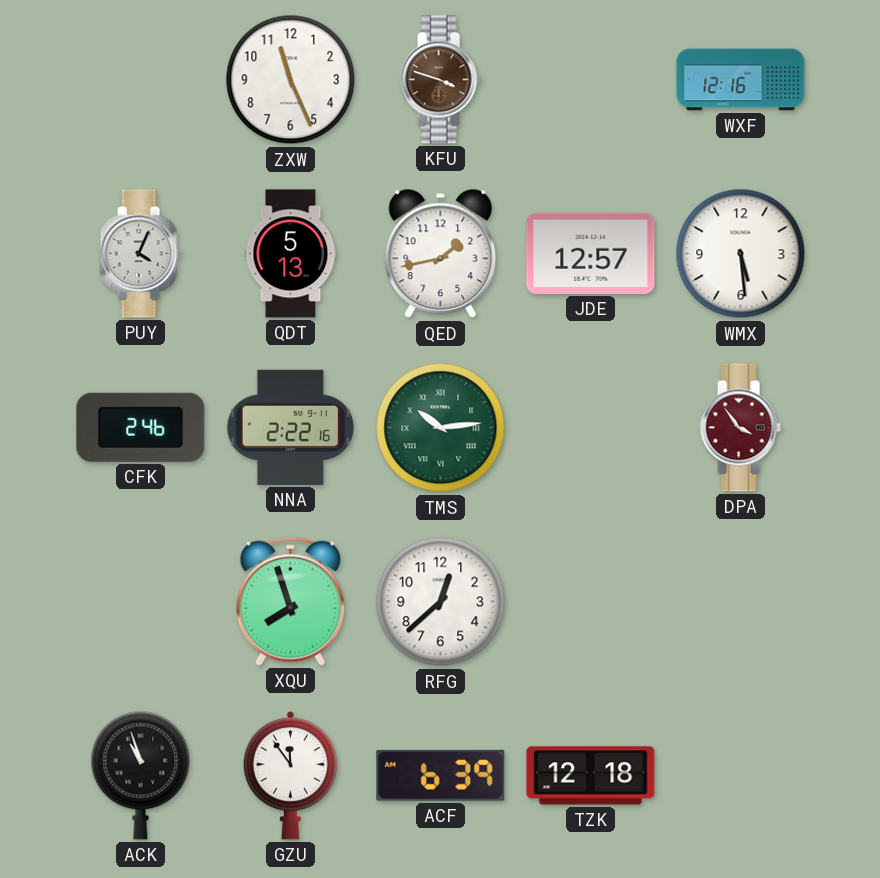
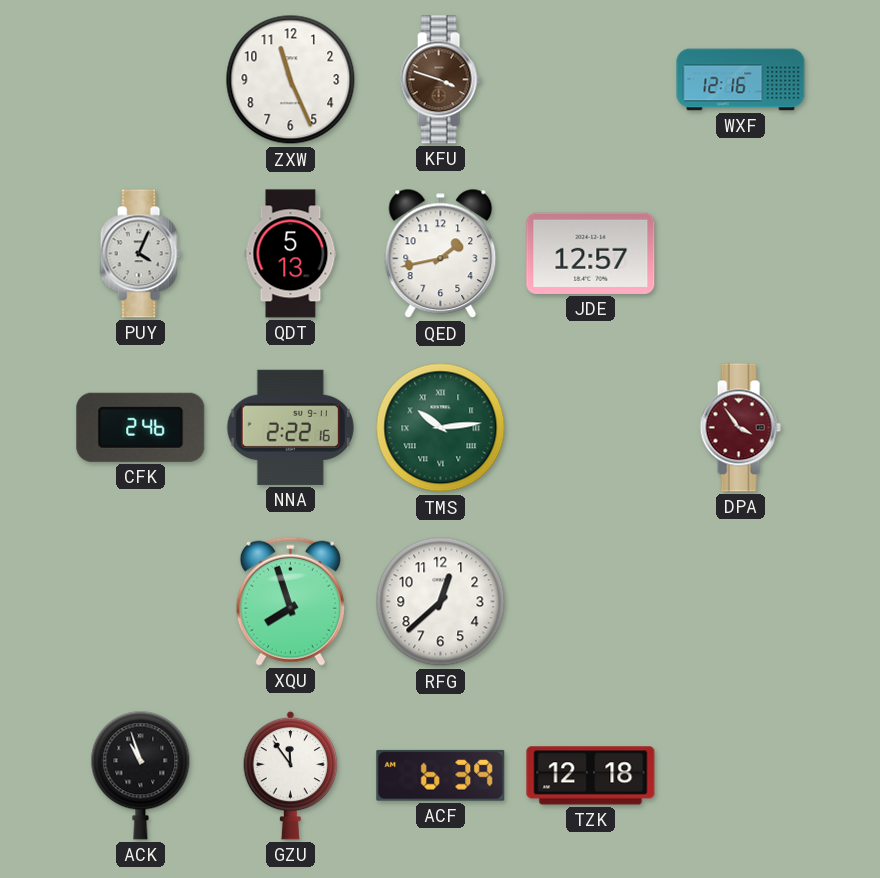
WMX: 5:29 -> none (741, 254)
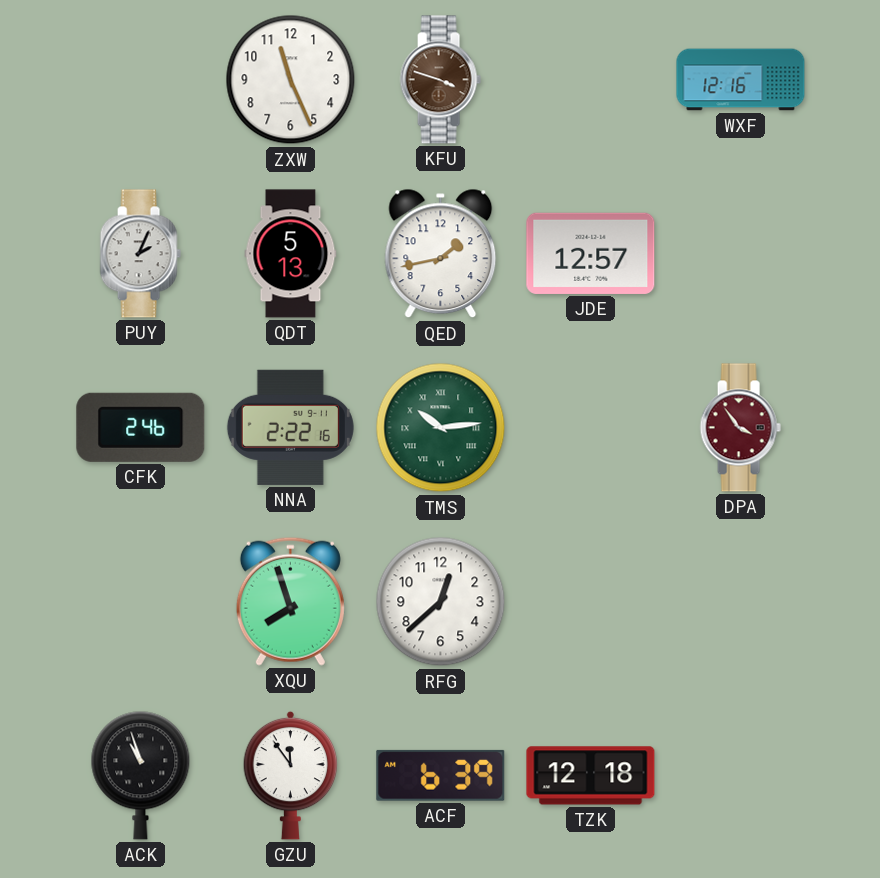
PUY: 4:04 -> 2:04 (140, 254)
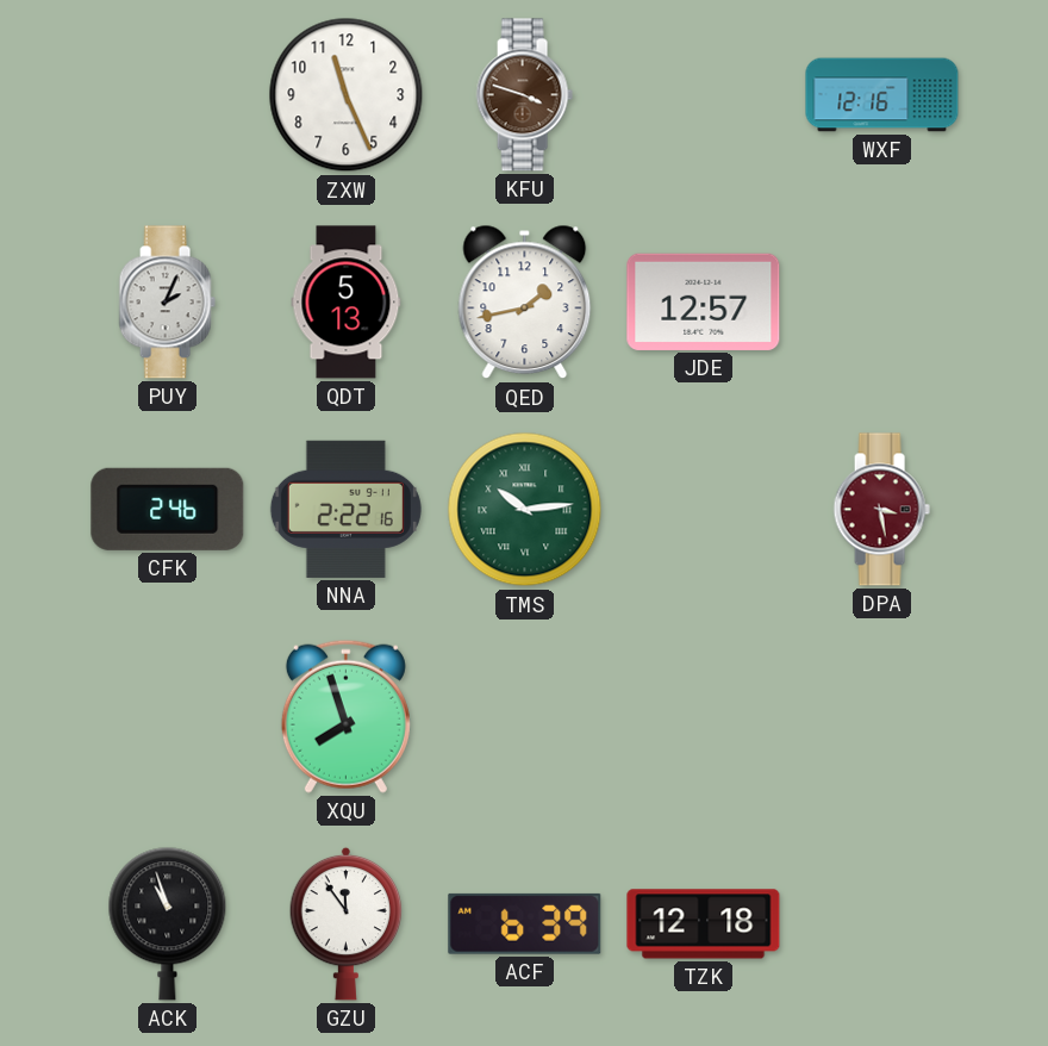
DPA: 3:54 -> 3:28 (881, 510)
RFG: 12:38 -> none (441, 602)
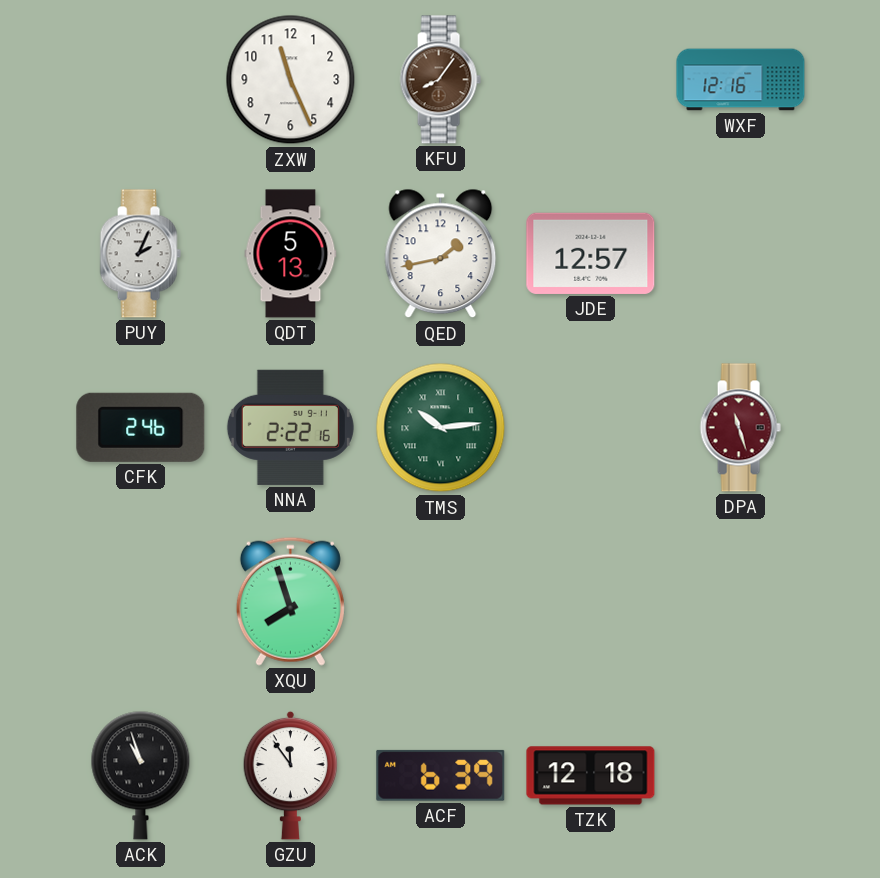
KFU: 3:48 -> 8:06 (440, 80)
DPA: 3:28 -> 11:27 (740, 428)
